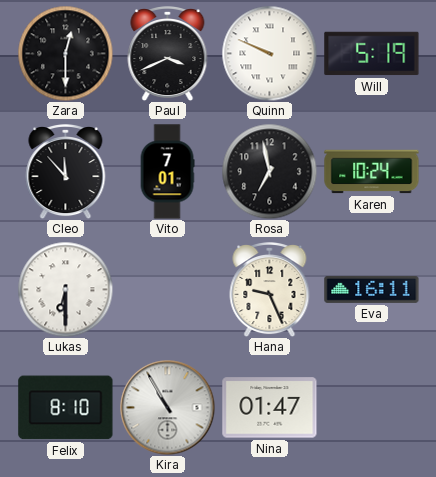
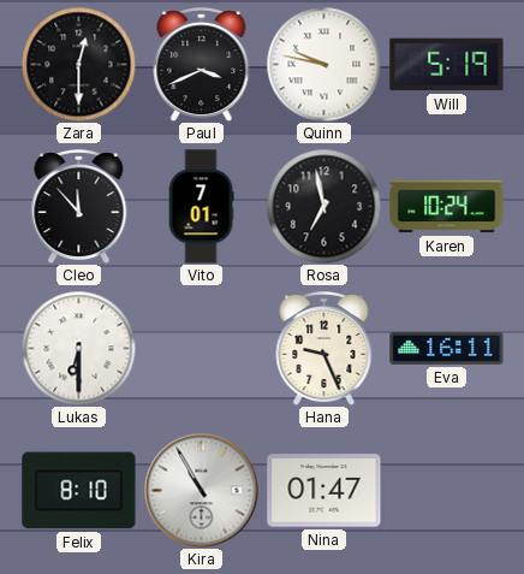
Quinn: 9:49 -> 9:47 (323, 64)
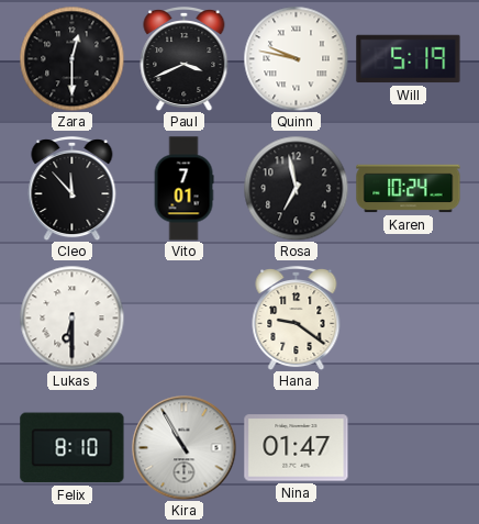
Hana: 9:26 -> 9:21 (297, 319)
Eva: 16:11 -> none (447, 348)
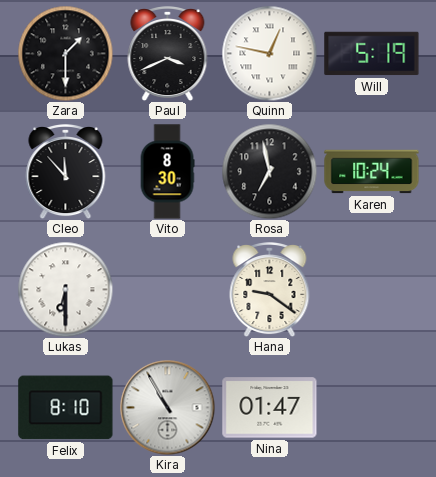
Zara: 12:30 -> 1:30 (65, 53)
Quinn: 9:47 -> 12:47 (269, 53)
Vito: 7:01 -> 8:30 (167, 172)
